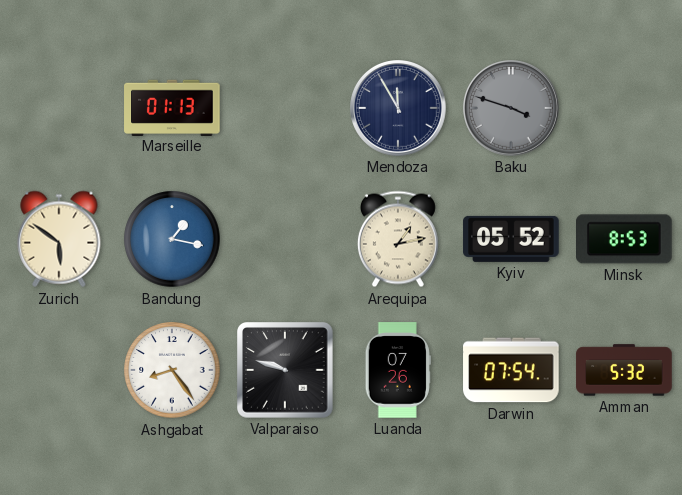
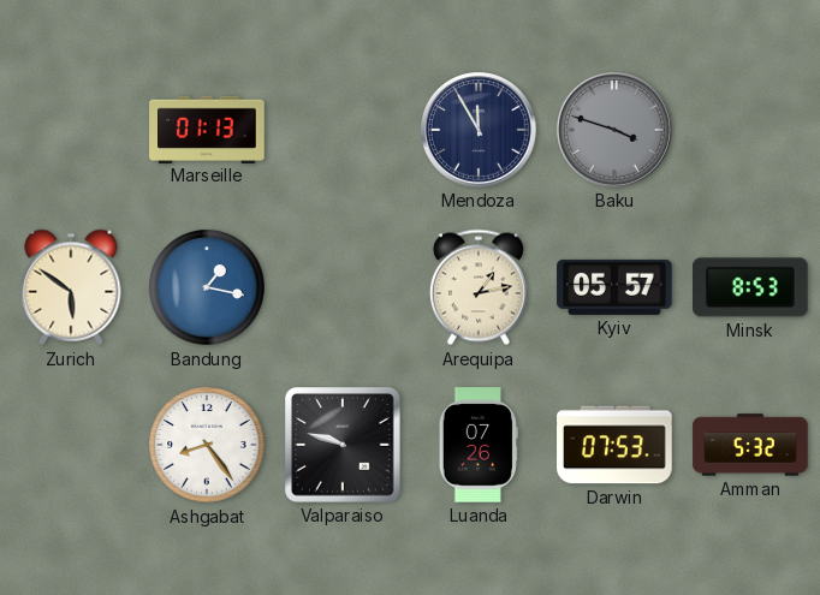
Kyiv: 05:52 -> 05:57 (614, 287)
Darwin: 07:54 -> 07:53 (614, 445)
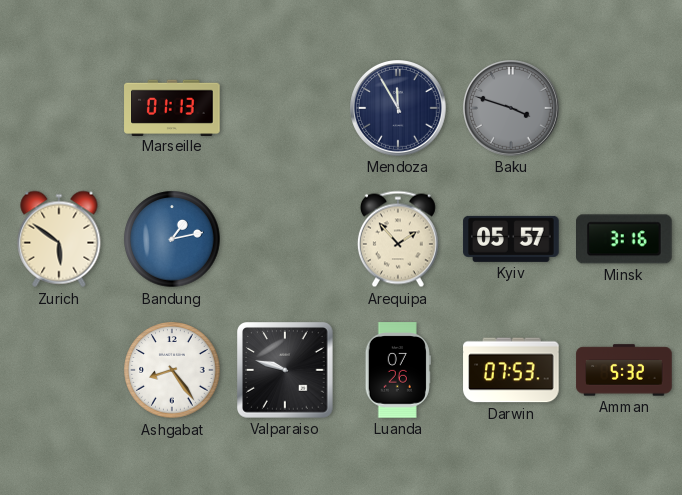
Bandung: 1:17 -> 1:13 (172, 239)
Arequipa: 1:13 -> 1:53 (398, 239)
Minsk: 8:53 -> 3:16 (625, 239)
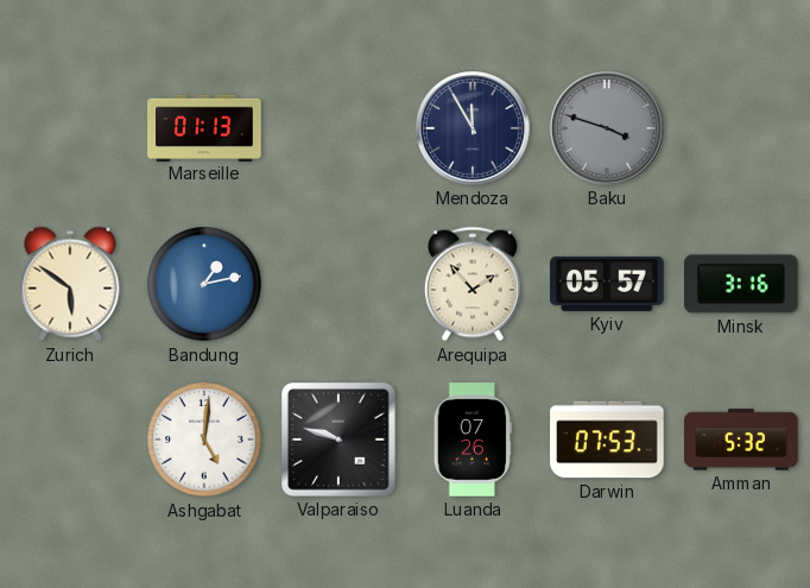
Ashgabat: 8:24 -> 5:01 (204, 440)
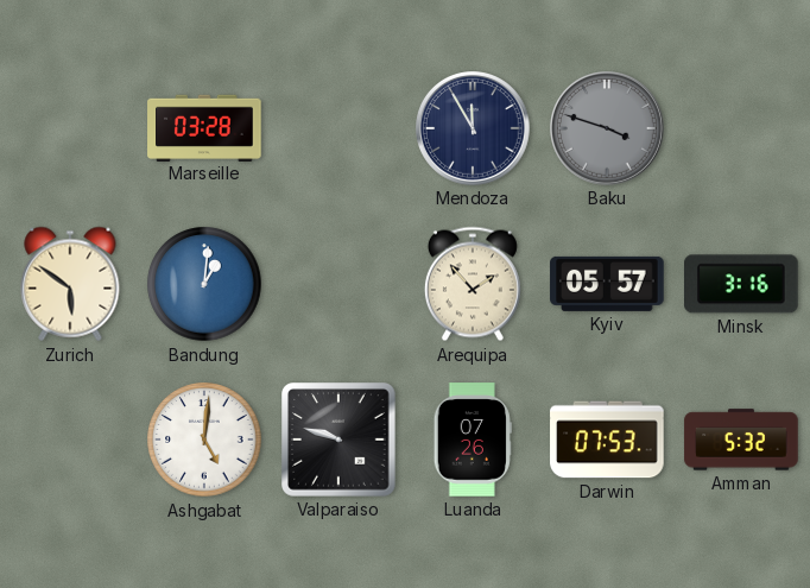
Marseille: 01:13 -> 03:28 (204, 127)
Bandung: 1:13 -> 1:01 (204, 284)
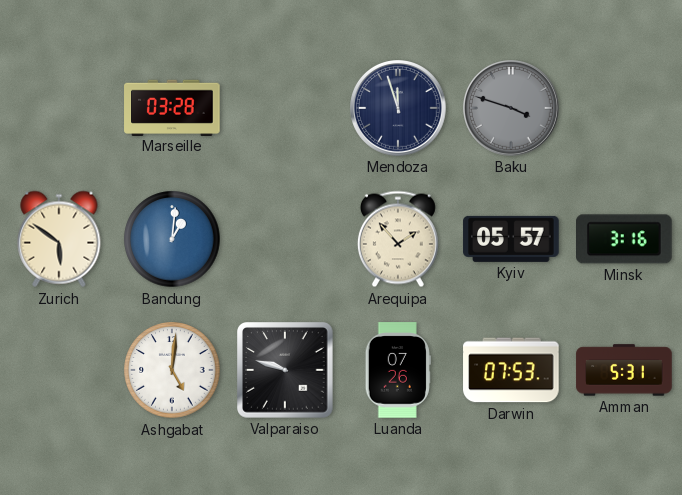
Mendoza: 11:55 -> 11:57 (399, 109)
Amman: 5:32 -> 5:31 (624, 370)
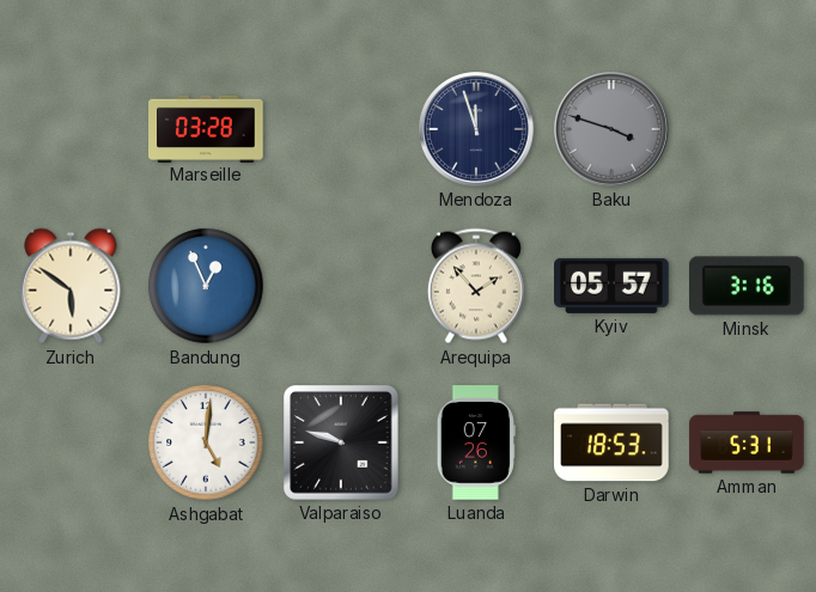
Bandung: 1:01 -> 12:56 (206, 286)
Darwin: 07:53 -> 18:53 (611, 443)
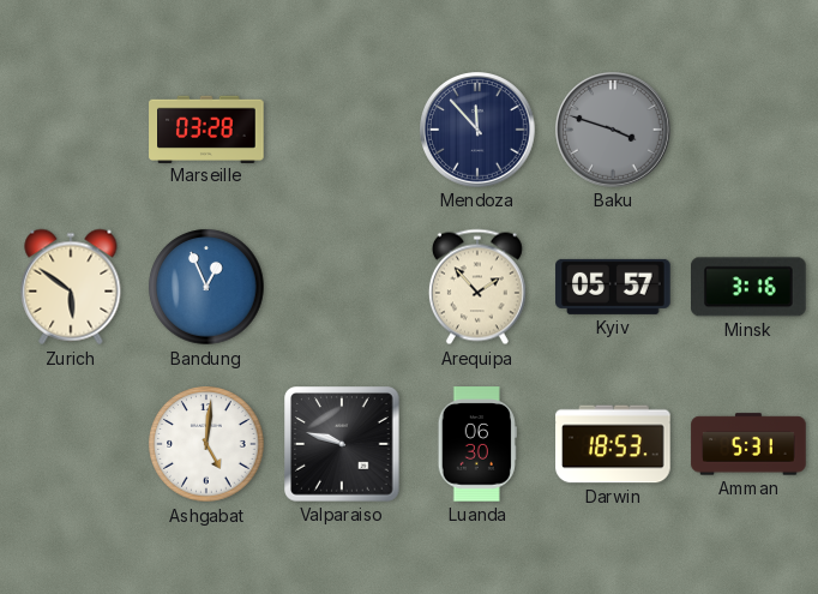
Mendoza: 11:57 -> 11:53 (479, 131)
Luanda: 07:26 -> 06:30 (477, 444)
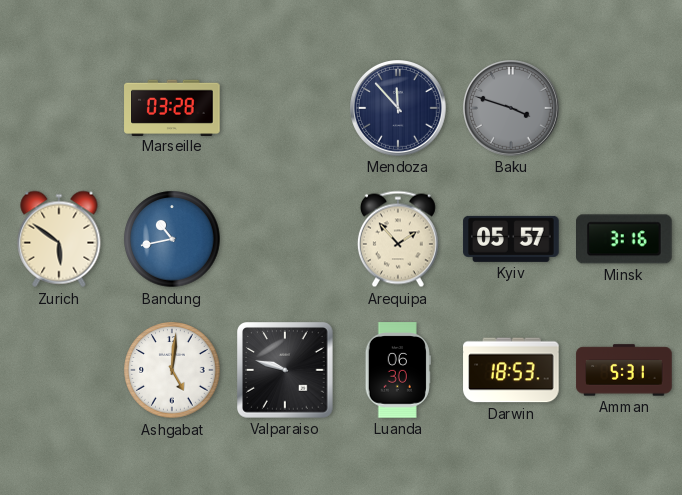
Bandung: 12:56 -> 10:43 (172, 239)
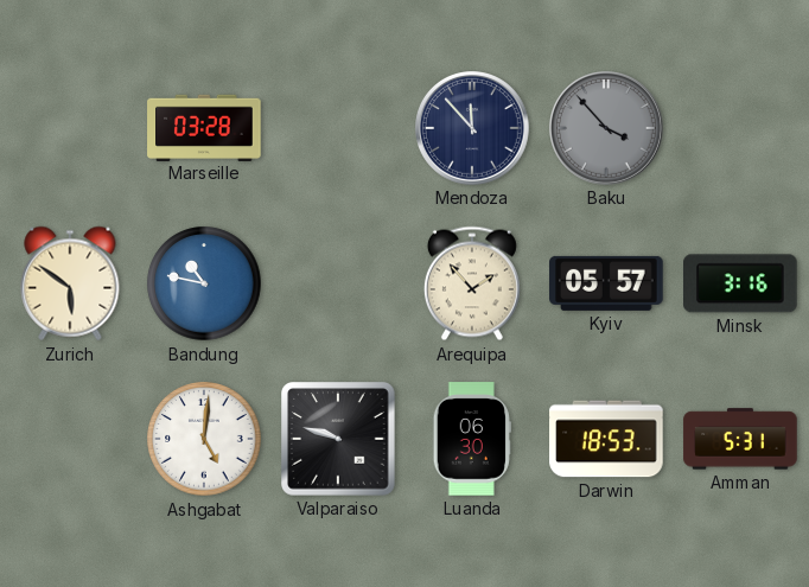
Baku: 3:48 -> 3:53 (607, 129)
Bandung: 10:43 -> 10:47 (204, 283)
